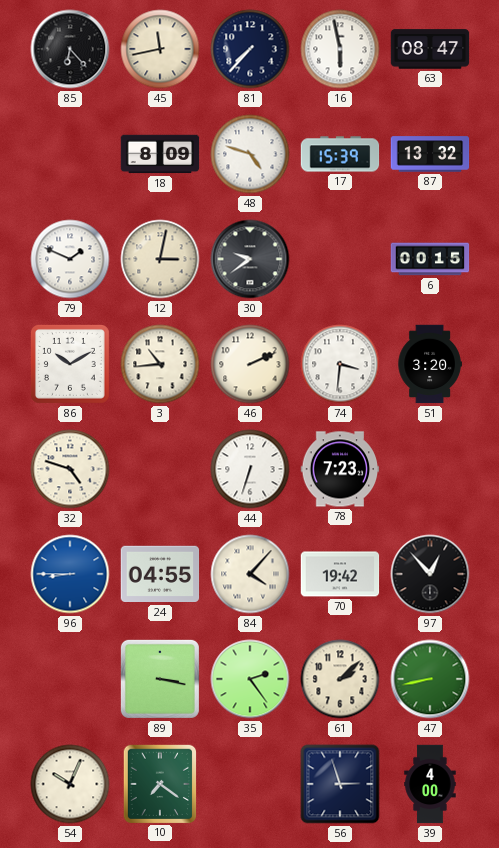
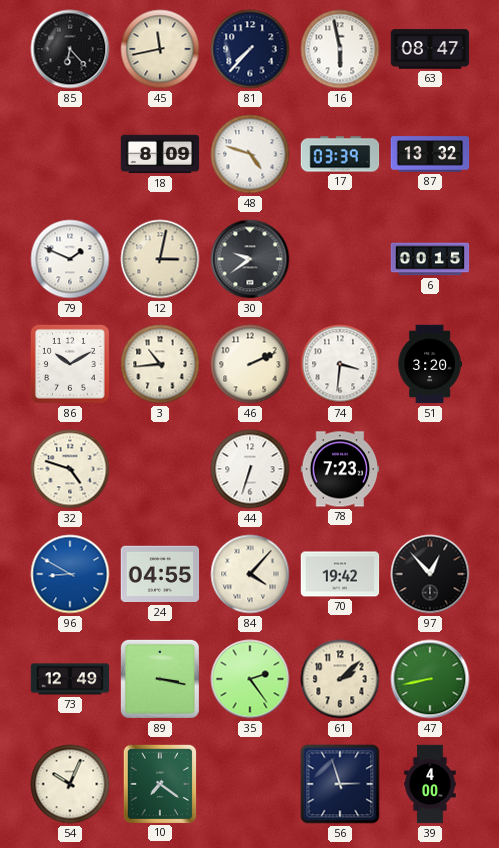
17: 15:39 -> 03:39 (340, 154)
96: 8:45 -> 8:50 (70, 574)
73: none -> 12:49 (70, 679)
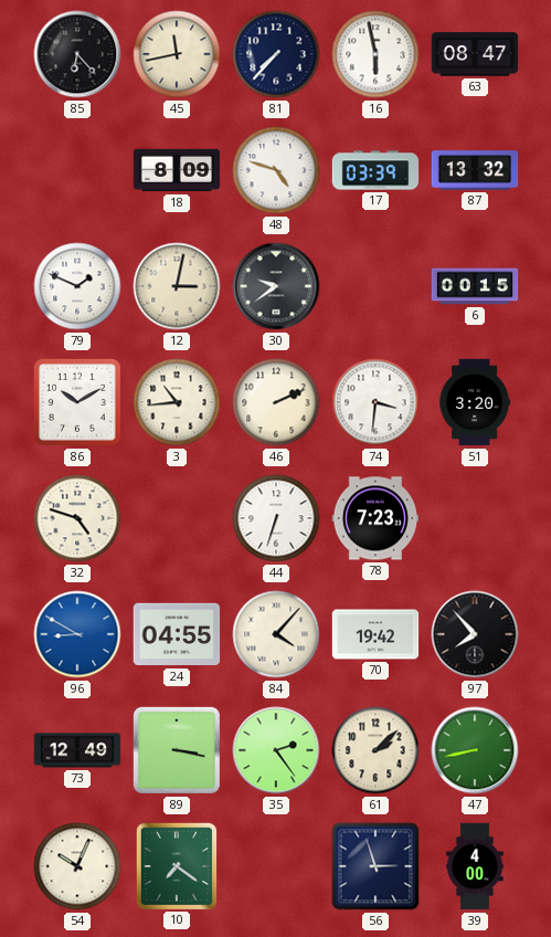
97: 12:53 -> 7:53 (475, 634)
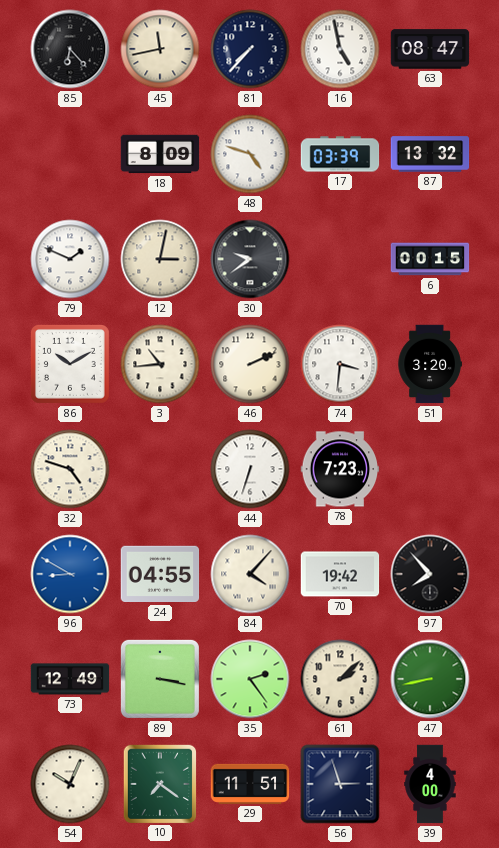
16: 5:58 -> 4:58 (340, 49)
29: none -> 11:51 (250, 784)
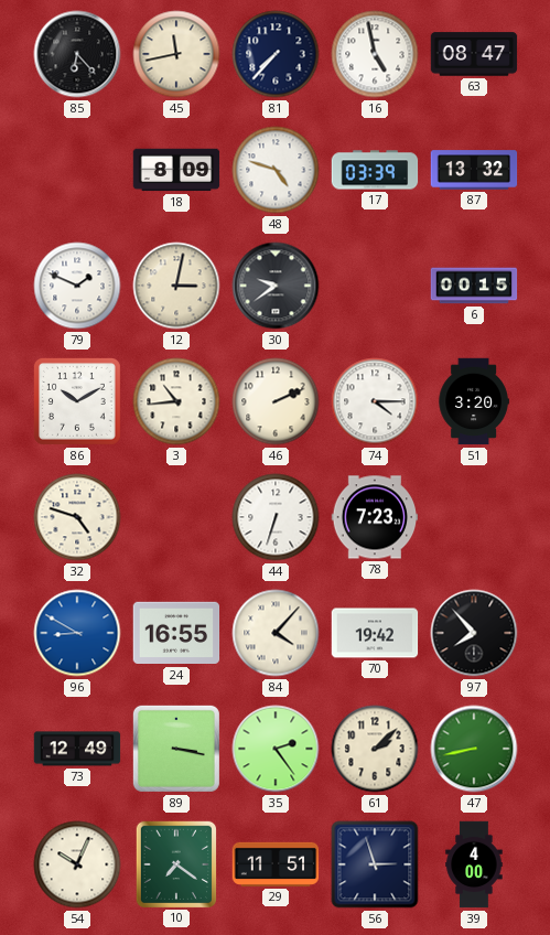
74: 3:31 -> 4:15 (375, 401)
24: 04:55 -> 16:55 (176, 633)
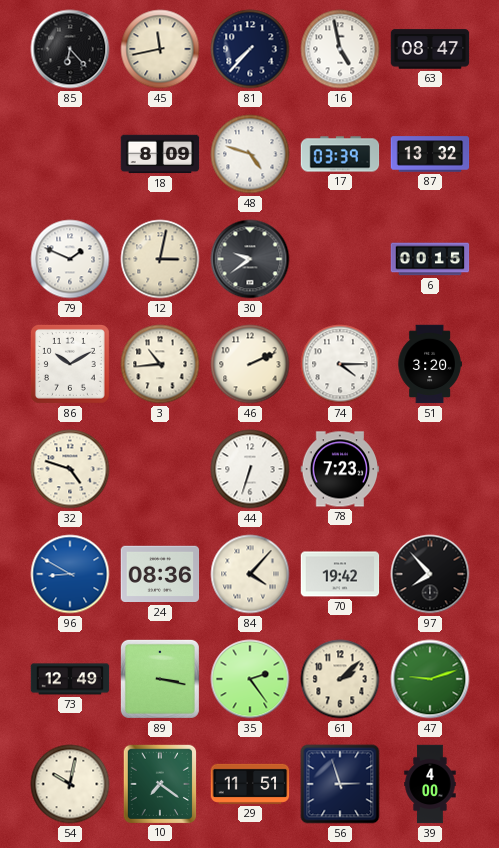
24: 16:55 -> 08:36 (160, 574)
47: 8:43 -> 9:12 (430, 679)
54: 10:04 -> 10:02 (70, 784)
